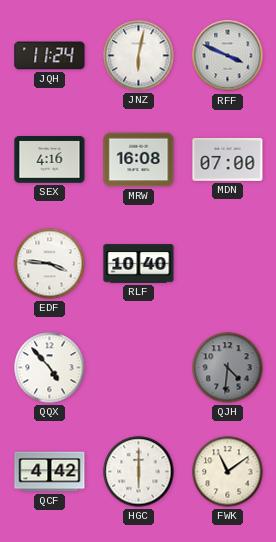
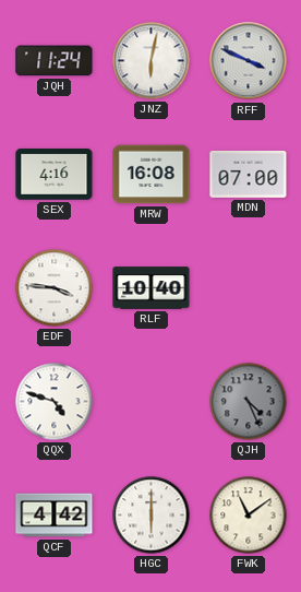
QQX: 4:53 -> 4:48 (55, 402)
QJH: 4:31 -> 4:26 (249, 402)
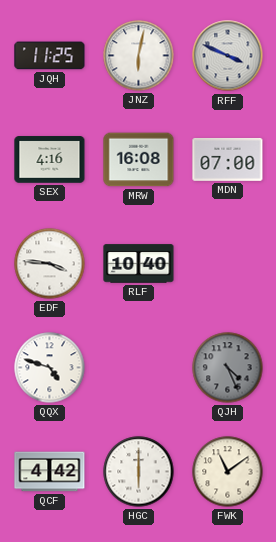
JQH: 11:24 -> 11:25 (50, 56)
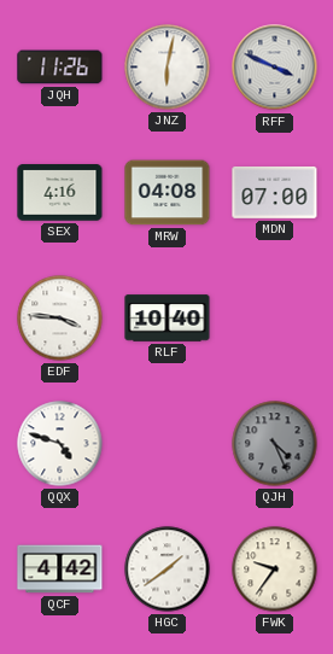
JQH: 11:25 -> 11:26 (60, 68)
MRW: 16:08 -> 04:08 (168, 193)
HGC: 6:00 -> 1:39 (168, 570)
FWK: 11:09 -> 9:36 (275, 570)
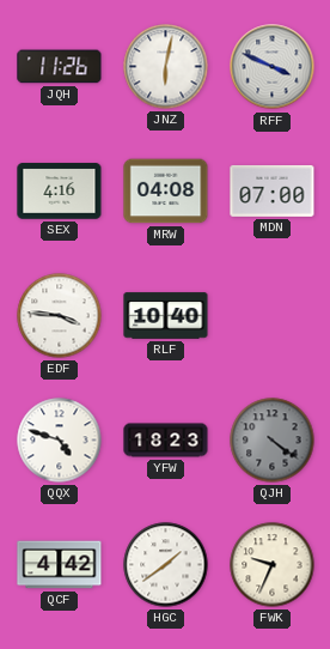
YFW: none -> 18:23 (166, 441)
QJH: 4:26 -> 4:21 (273, 441)
FWK: 9:36 -> 9:34 (273, 565)
